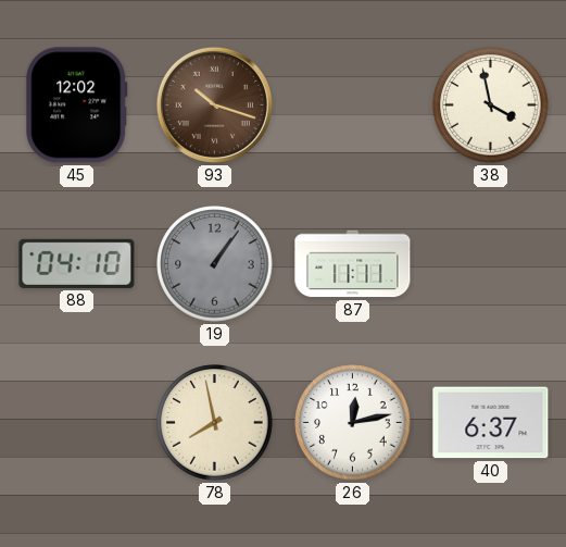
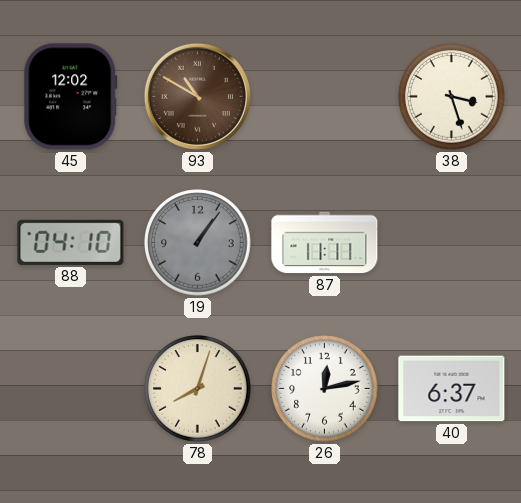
93: 10:18 -> 10:50 (197, 96)
38: 3:58 -> 3:27 (452, 97)
78: 7:58 -> 8:03 (198, 389)
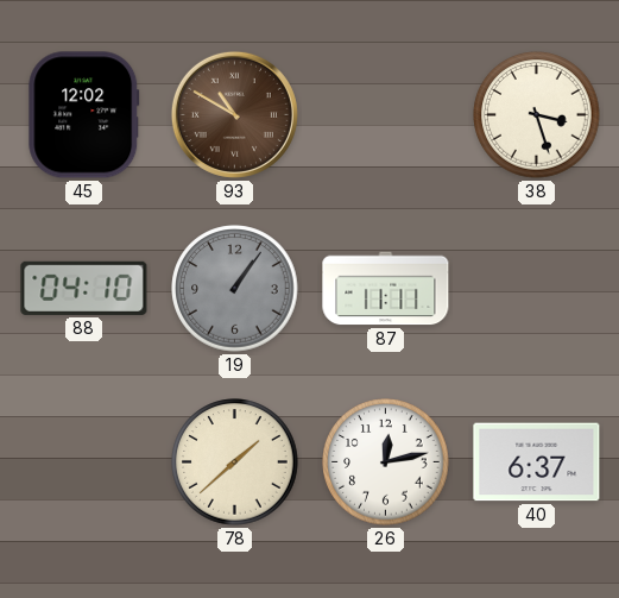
78: 8:03 -> 1:38 (235, 462)
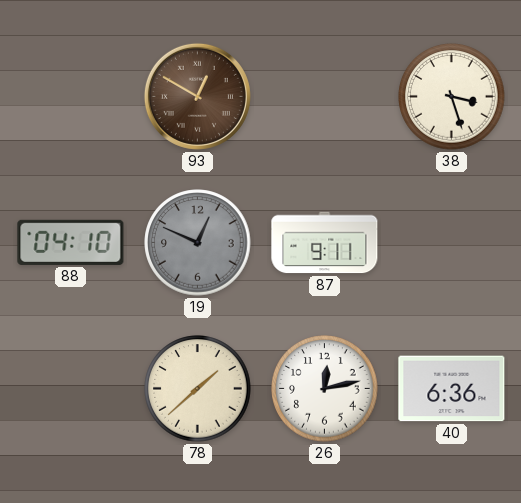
45: 12:02 -> none (84, 115)
93: 10:50 -> 12:50 (197, 96)
19: 1:06 -> 12:49 (198, 243)
87: 11:11 -> 9:11 (325, 243)
40: 6:37 -> 6:36 (452, 389)
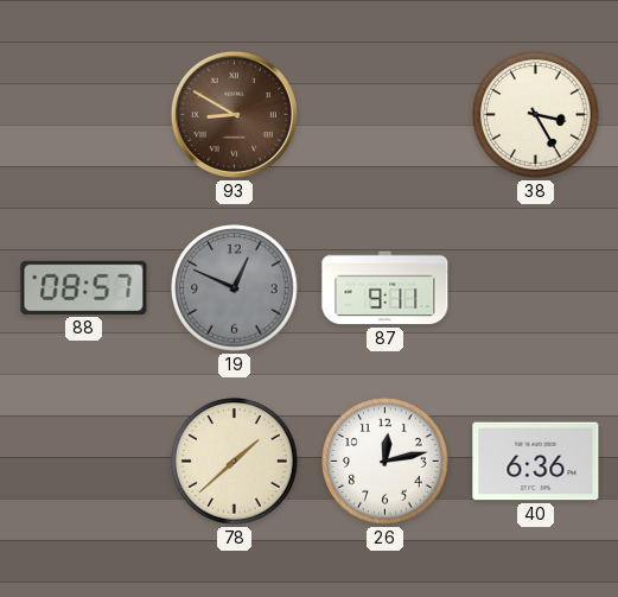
93: 12:50 -> 8:50 (234, 114)
38: 3:27 -> 3:25 (536, 115)
88: 04:10 -> 08:57 (84, 287)
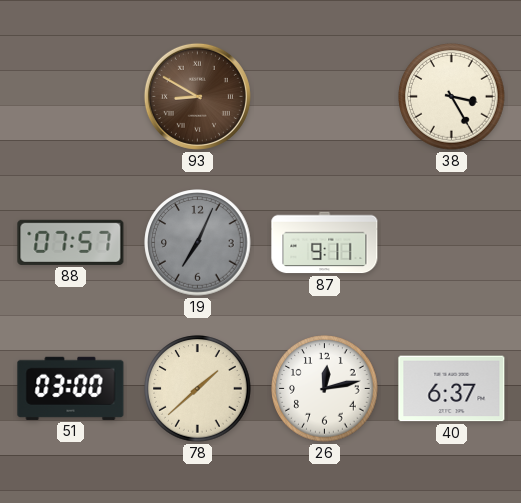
88: 08:57 -> 07:57 (71, 242)
19: 12:49 -> 7:04 (198, 243)
51: none -> 03:00 (71, 388)
40: 6:36 -> 6:37 (452, 389)
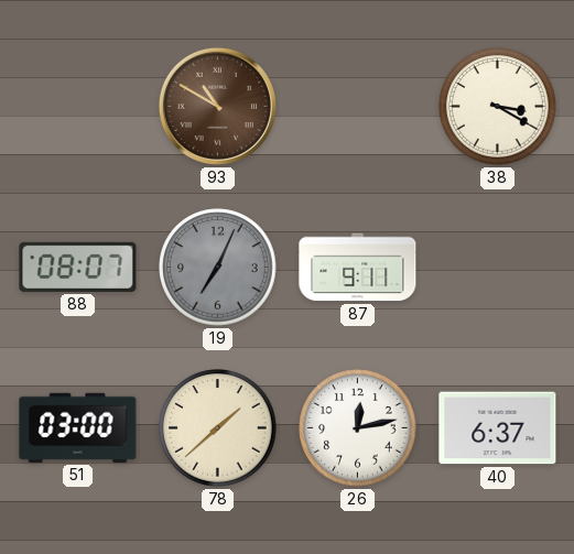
93: 8:50 -> 10:50 (217, 106)
38: 3:25 -> 3:20 (498, 107)
88: 07:57 -> 08:07 (78, 267)
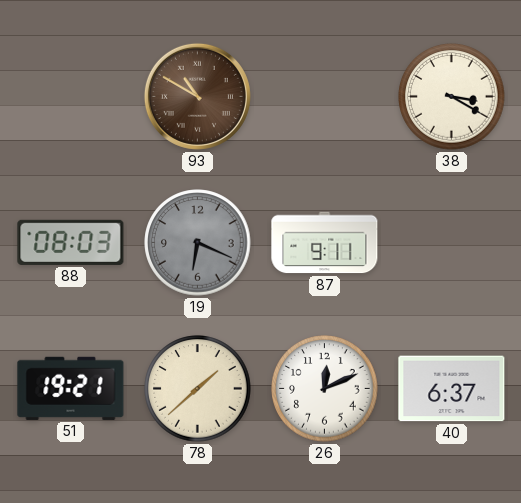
88: 08:07 -> 08:03 (71, 242)
19: 7:04 -> 6:19 (198, 243)
51: 03:00 -> 19:21 (71, 388)
26: 12:13 -> 12:11 (325, 389)
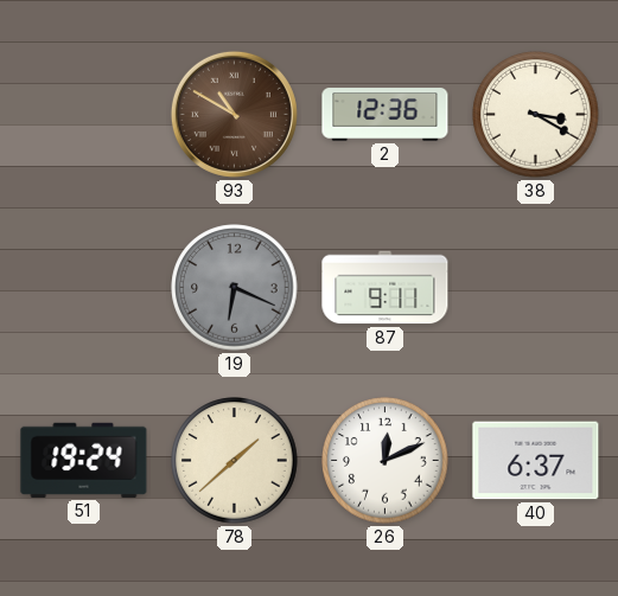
2: none -> 12:36 (386, 115)
88: 08:03 -> none (71, 242)
51: 19:21 -> 19:24 (84, 460)
